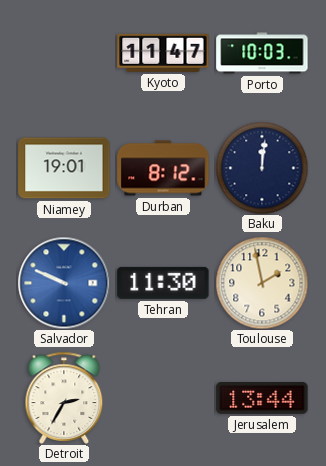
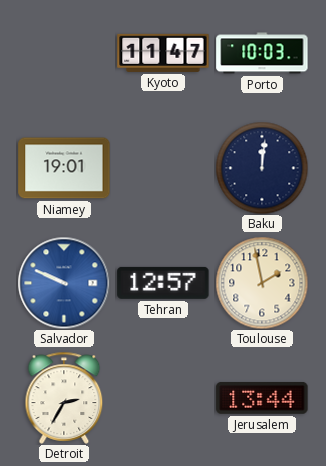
Durban: 8:12 -> none (163, 168)
Tehran: 11:30 -> 12:57 (163, 283)
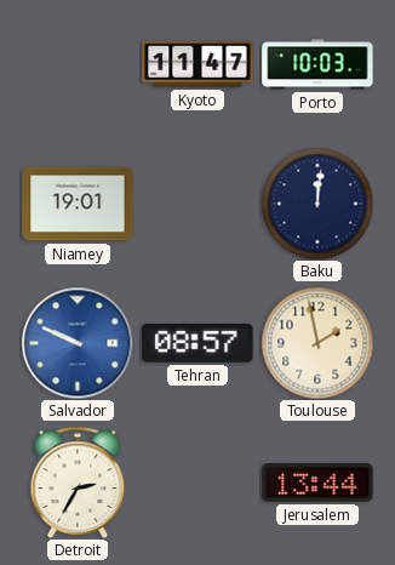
Tehran: 12:57 -> 08:57 (198, 343)
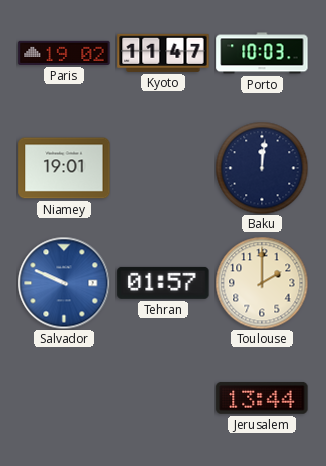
Paris: none -> 19:02 (64, 53)
Tehran: 08:57 -> 01:57 (163, 283)
Toulouse: 1:58 -> 2:00 (262, 283)
Detroit: 2:35 -> none (78, 483)
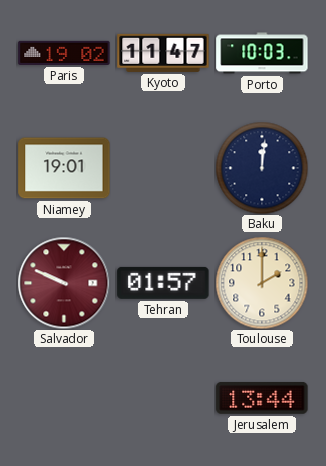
Salvador dial: blue -> burgundy (64, 283)
